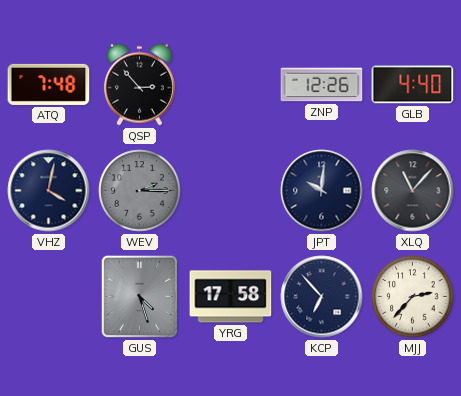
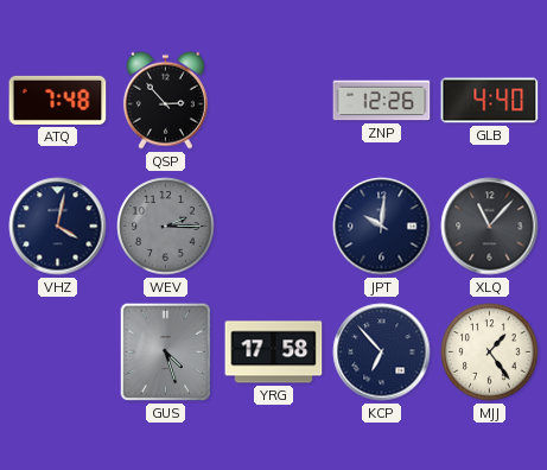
MJJ: 2:37 -> 1:24 (490, 352)
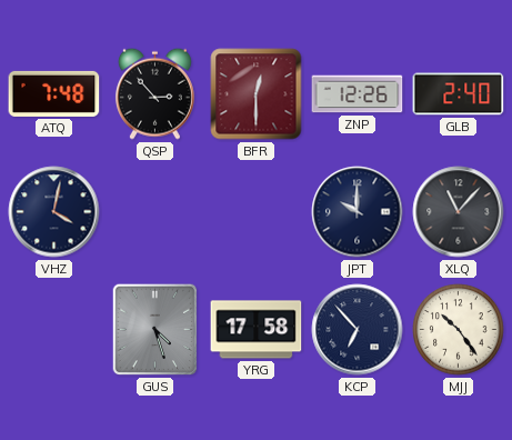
BFR: none -> 12:30 (257, 94)
GLB: 4:40 -> 2:40 (459, 94)
WEV: 2:15 -> none (166, 227)
JPT: 10:01 -> 10:00 (358, 212)
MJJ: 1:24 -> 10:24 (459, 330)
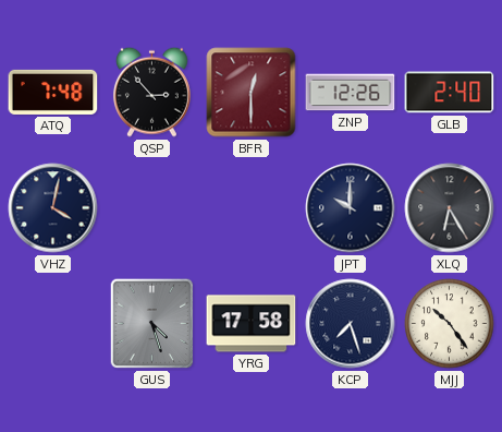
XLQ: 11:07 -> 6:25 (450, 208)
KCP: 6:53 -> 7:27 (351, 324)
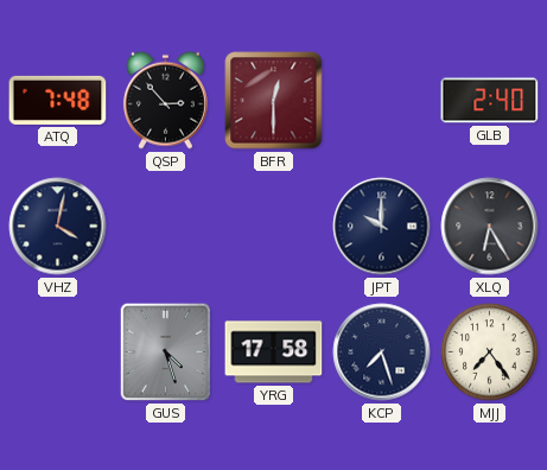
ZNP: 12:26 -> none (351, 93)
MJJ: 10:24 -> 7:24 (490, 352)
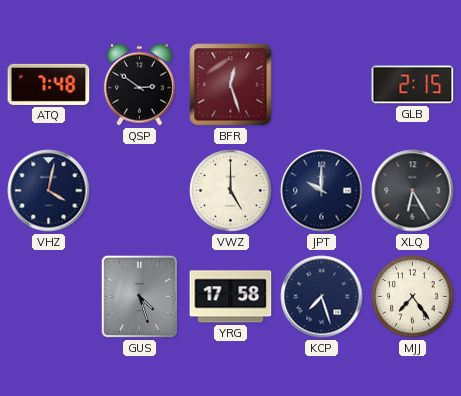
QSP: 2:53 -> 2:51 (139, 84)
BFR: 12:30 -> 12:27 (231, 85)
GLB: 2:40 -> 2:15 (413, 85)
VWZ: none -> 5:00 (231, 191)
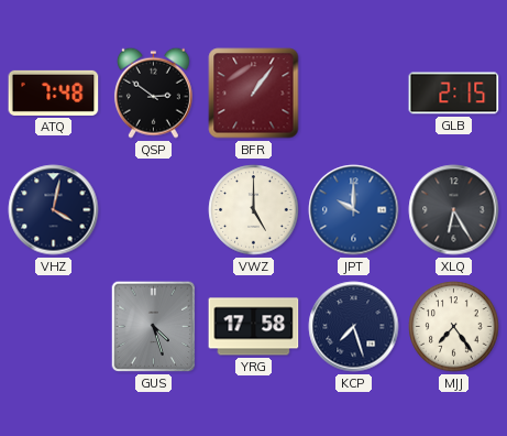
BFR: 12:27 -> 1:06 (254, 94)
JPT dial: navy -> blue (354, 210)
